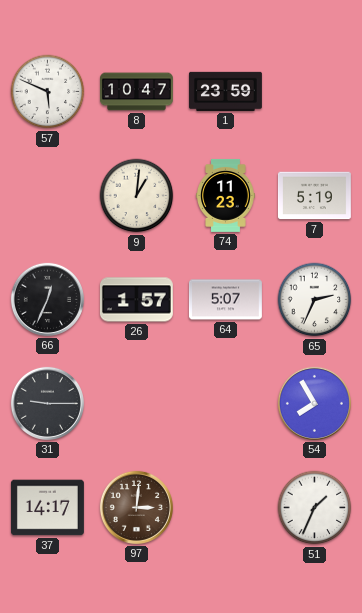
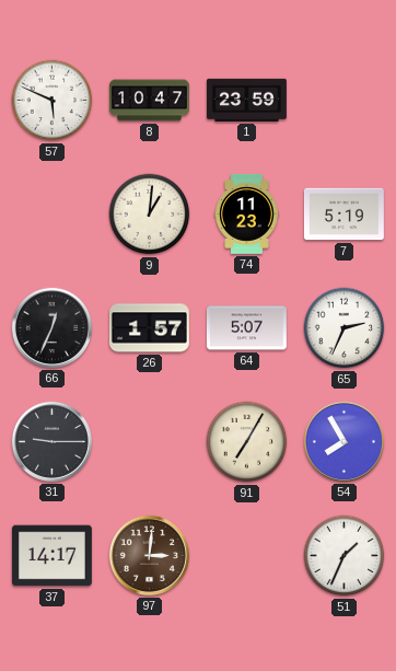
91: none -> 7:05 (247, 442)
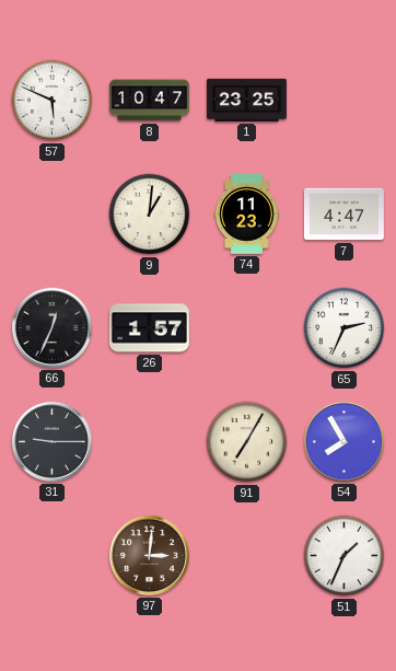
1: 23:59 -> 23:25 (246, 100)
7: 5:19 -> 4:47 (343, 215)
64: 5:07 -> none (246, 328)
37: 14:17 -> none (51, 556)
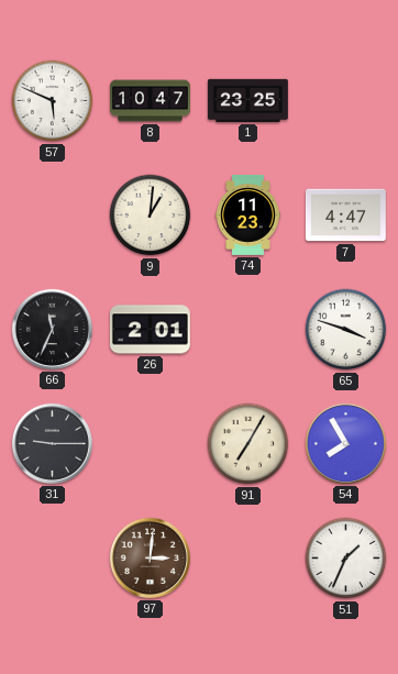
66: 12:34 -> 11:34 (52, 329)
26: 1:57 -> 2:01 (150, 330)
65: 2:34 -> 3:48 (346, 330)
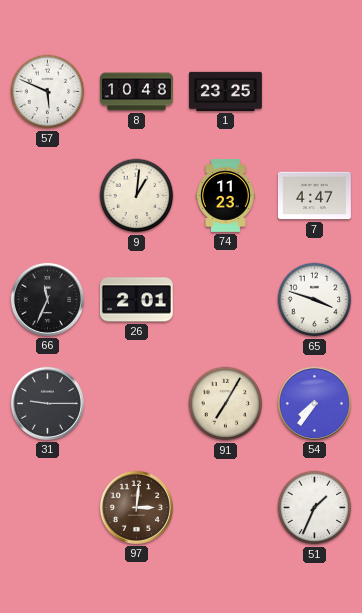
8: 10:47 -> 10:48 (137, 92)
54: 7:55 -> 7:36 (314, 403)
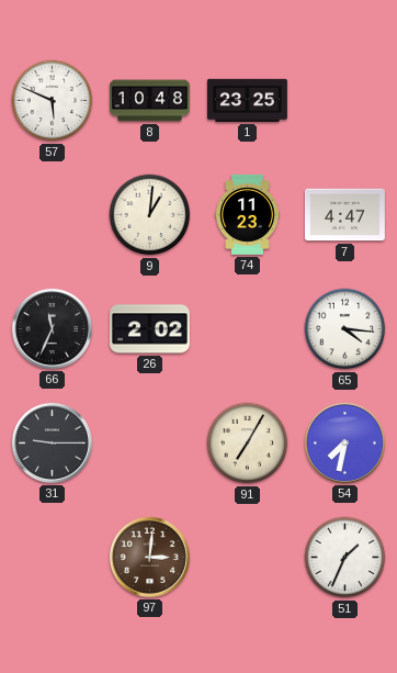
26: 2:01 -> 2:02 (149, 329)
65: 3:48 -> 4:16 (345, 329)
54: 7:36 -> 7:32 (344, 442)
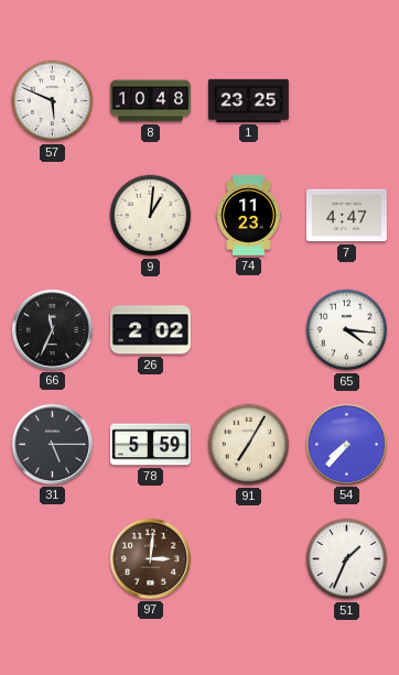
31: 9:15 -> 5:15 (52, 444)
78: none -> 5:59 (150, 445)
54: 7:32 -> 7:37 (346, 444)
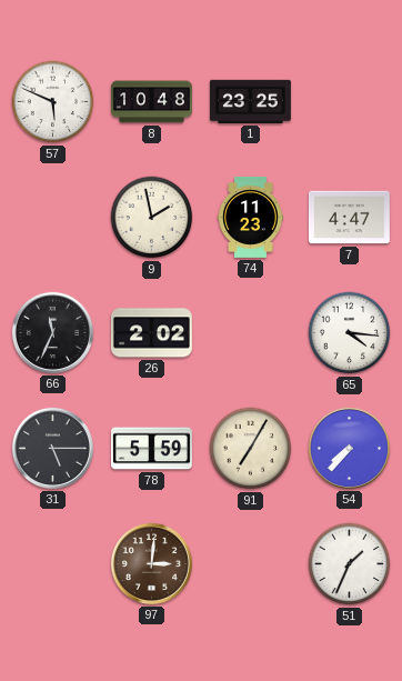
9: 1:01 -> 1:58 (152, 218)
